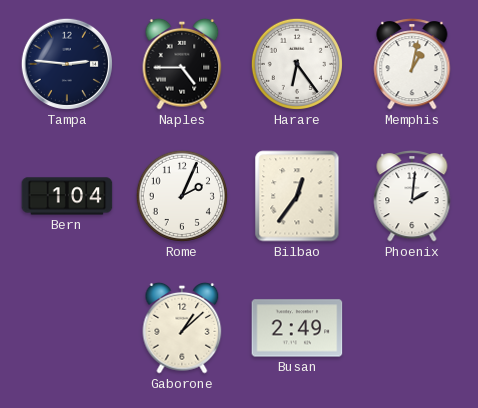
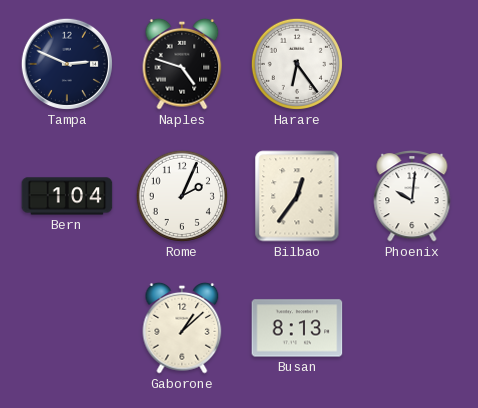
Tampa: 2:46 -> 2:49 (67, 64)
Naples: 4:45 -> 4:48 (182, 64)
Memphis: 1:02 -> none (412, 64)
Phoenix: 2:01 -> 10:01 (412, 196)
Busan: 2:49 -> 8:13 (297, 328)
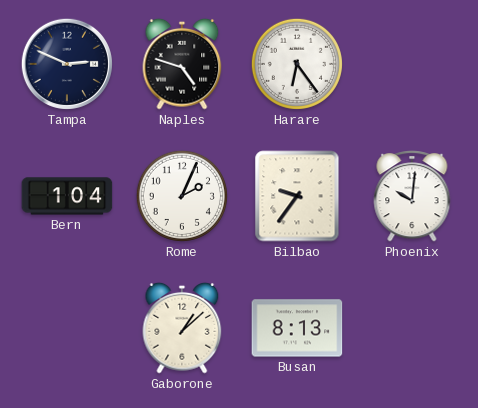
Bilbao: 12:36 -> 9:36 (297, 196)
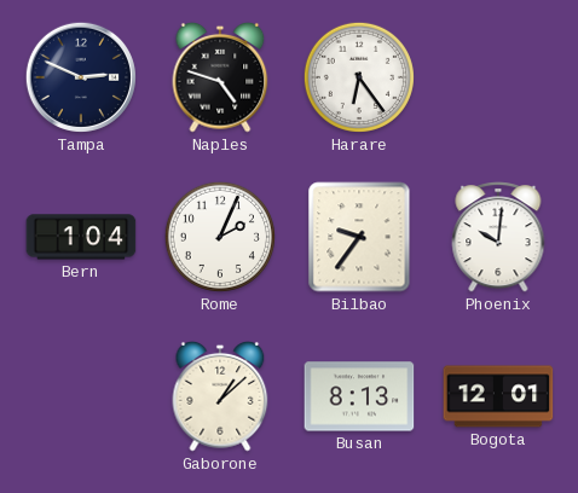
Bogota: none -> 12:01 (498, 396)
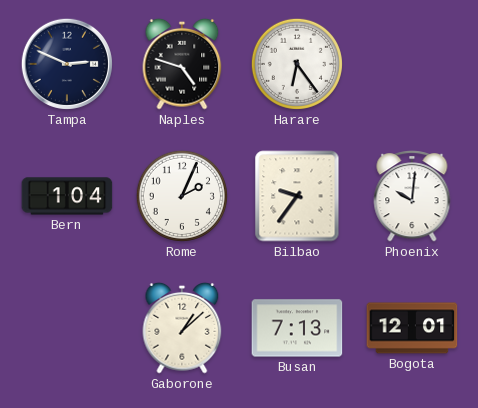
Busan: 8:13 -> 7:13 (297, 328)
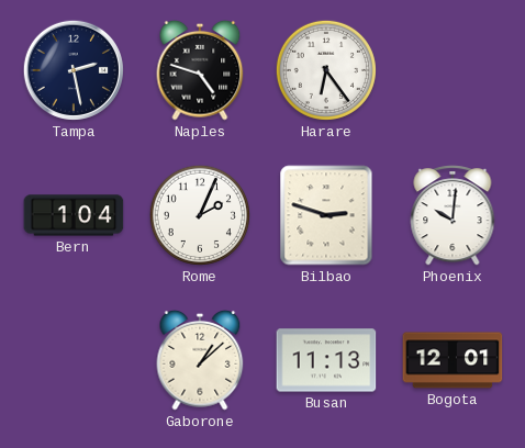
Tampa: 2:49 -> 2:28 (74, 70)
Bilbao: 9:36 -> 2:48 (326, 215)
Busan: 7:13 -> 11:13 (326, 360)
